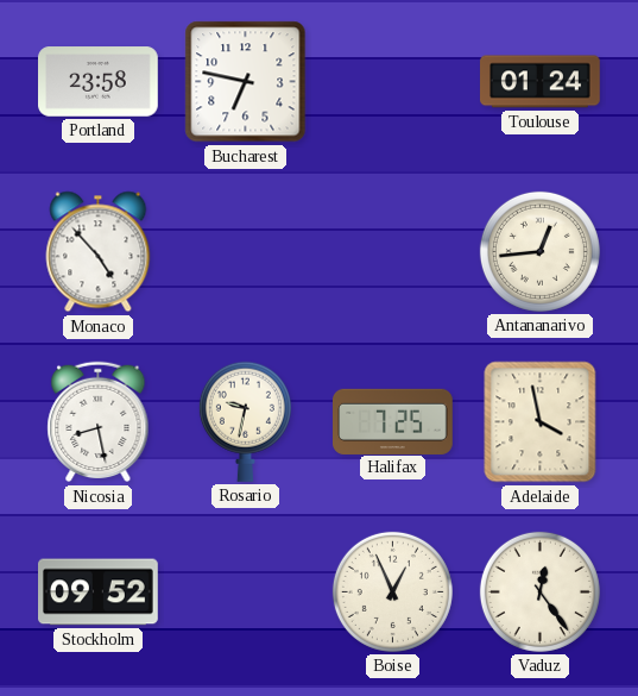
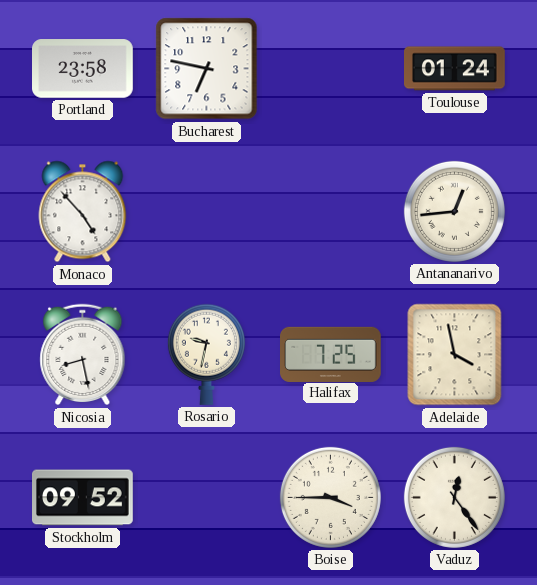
Boise: 12:56 -> 3:45 (330, 497)
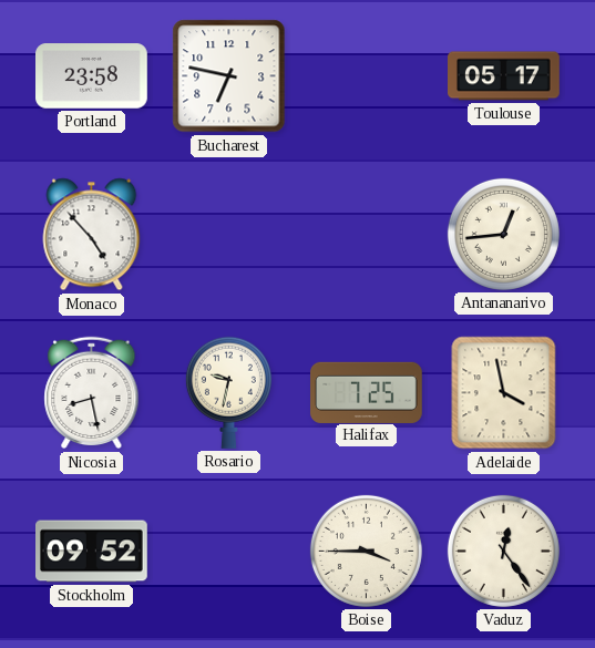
Toulouse: 01:24 -> 05:17 (504, 76)
